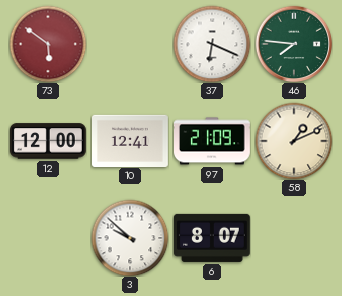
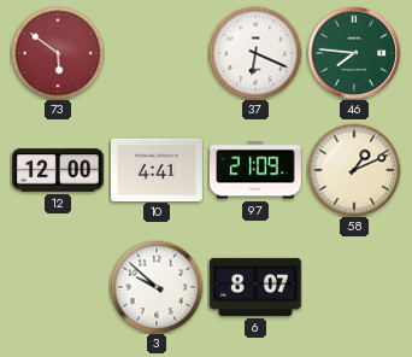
10: 12:41 -> 4:41 (158, 169)
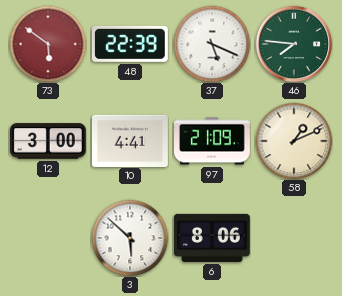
48: none -> 22:39 (130, 44)
37: 6:19 -> 5:19 (212, 44)
12: 12:00 -> 3:00 (49, 141)
3: 9:52 -> 5:52 (130, 238)
6: 8:07 -> 8:06 (212, 238)
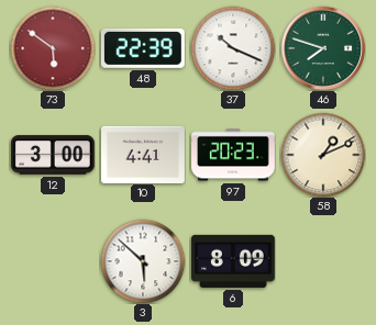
37: 5:19 -> 10:19 (233, 48)
46: 7:46 -> 7:48 (323, 48)
97: 21:09 -> 20:23 (234, 155)
6: 8:06 -> 8:09 (233, 261)
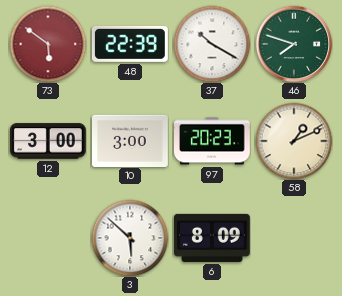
37: 10:19 -> 10:20 (212, 44)
10: 4:41 -> 3:00 (131, 140)
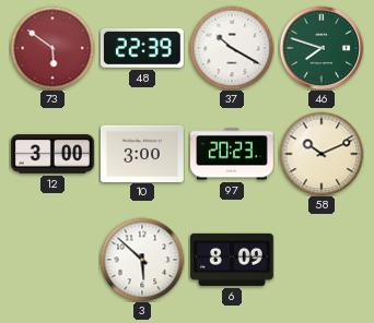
58: 1:11 -> 10:11 (322, 154)
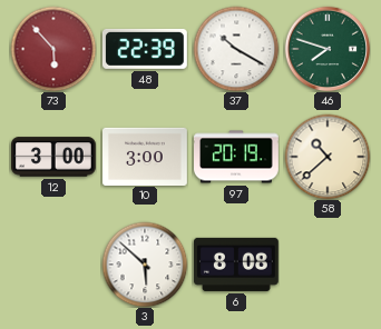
73: 5:51 -> 5:53 (53, 49)
97: 20:23 -> 20:19 (237, 157)
58: 10:11 -> 10:38 (328, 157)
6: 8:09 -> 8:08 (236, 265)
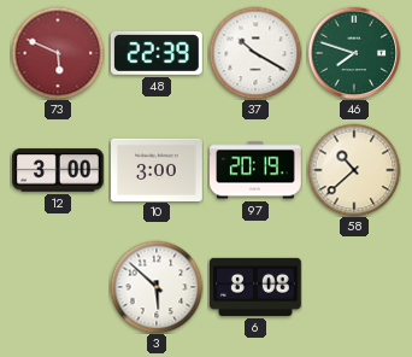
73: 5:53 -> 5:49 (58, 53)
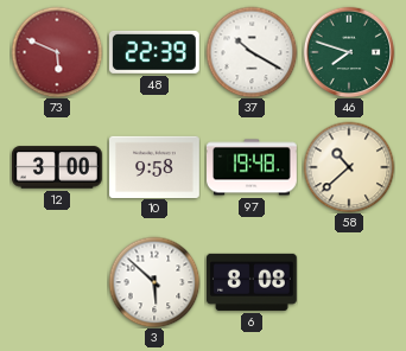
10: 3:00 -> 9:58 (156, 166)
97: 20:19 -> 19:48 (253, 167)
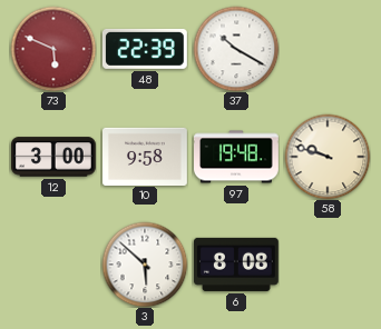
46: 7:48 -> none (349, 52)
58: 10:38 -> 9:48 (328, 157)
